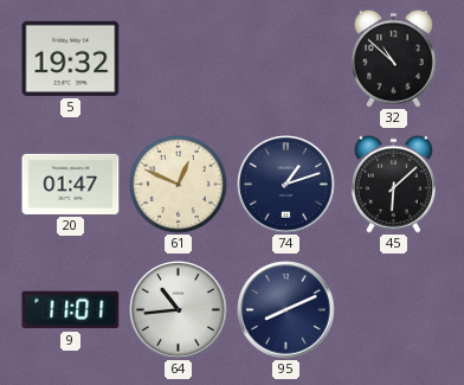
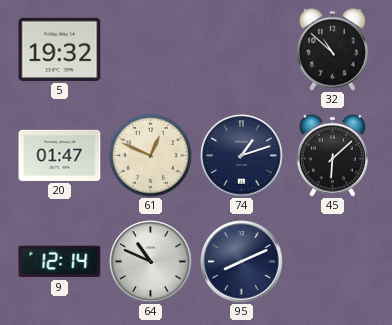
9: 11:01 -> 12:14 (60, 262)
64: 10:44 -> 10:49 (151, 262)
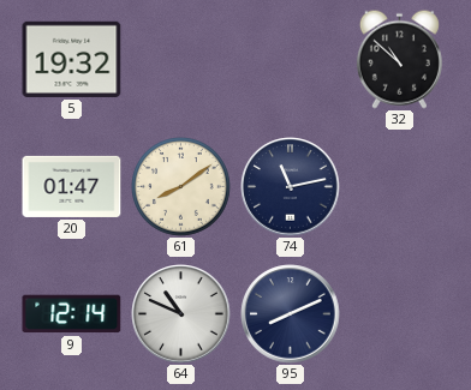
61: 12:49 -> 8:09 (181, 187)
74: 1:12 -> 11:13 (291, 187)
45: 6:08 -> none (332, 155)
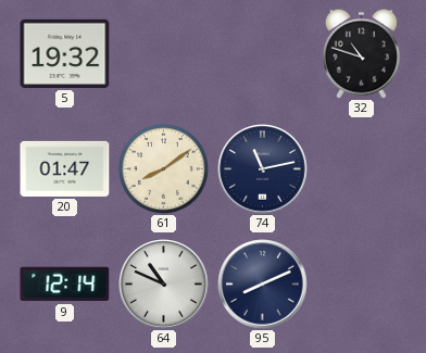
32: 10:52 -> 10:48 (361, 53)
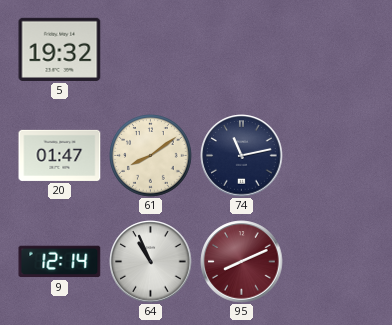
32: 10:48 -> none (361, 53)
64: 10:49 -> 10:56 (151, 262)
95 dial: navy -> burgundy (242, 262)
